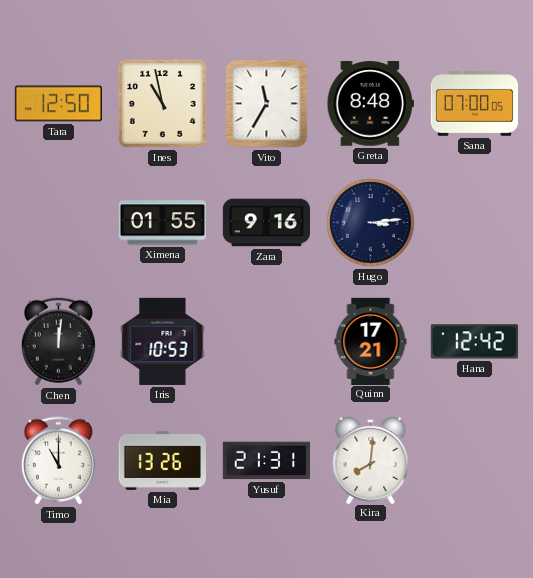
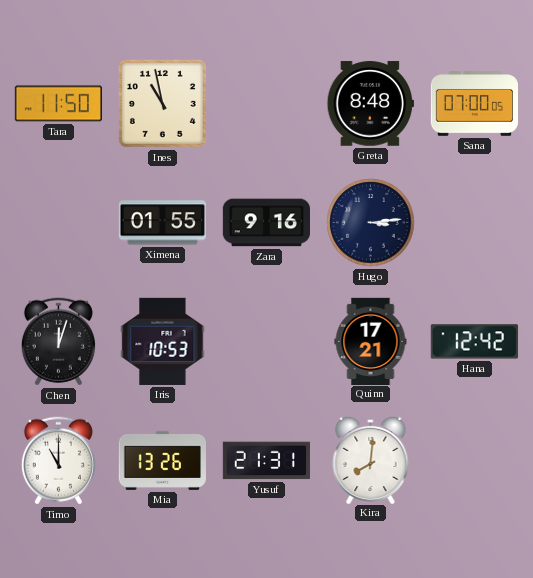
Tara: 12:50 -> 11:50 (58, 104)
Vito: 11:35 -> none (267, 104)
Chen: 12:01 -> 12:03 (58, 342)
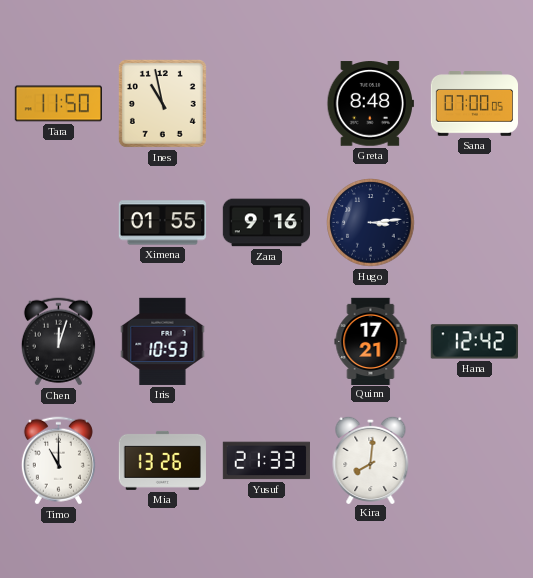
Yusuf: 21:31 -> 21:33 (266, 461)
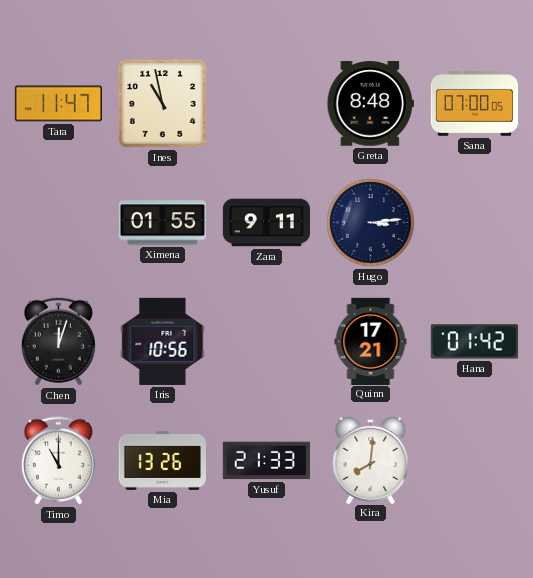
Tara: 11:50 -> 11:47 (58, 104)
Zara: 9:16 -> 9:11 (266, 223)
Iris: 10:53 -> 10:56 (163, 341)
Hana: 12:42 -> 01:42 (474, 342)
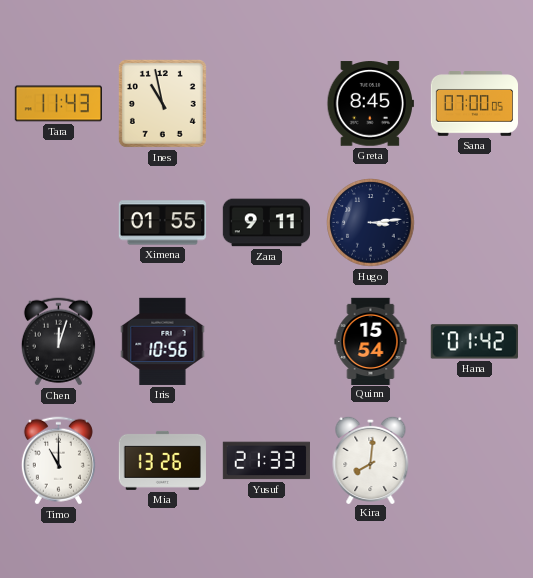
Tara: 11:47 -> 11:43 (58, 104)
Greta: 8:48 -> 8:45 (370, 104)
Quinn: 17:21 -> 15:54 (371, 341)
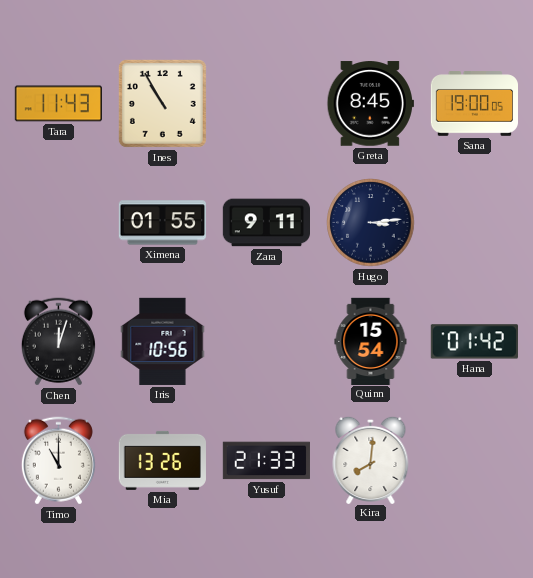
Ines: 10:58 -> 10:55 (162, 103)
Sana: 07:00 -> 19:00 (475, 104)
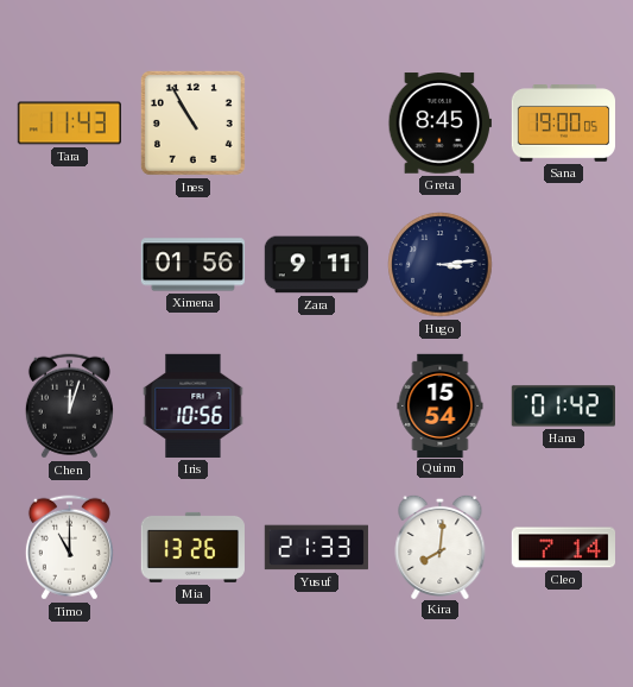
Ximena: 01:55 -> 01:56 (192, 265)
Cleo: none -> 7:14 (563, 548)
